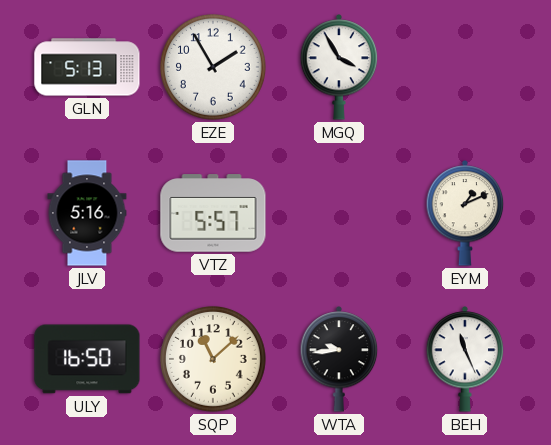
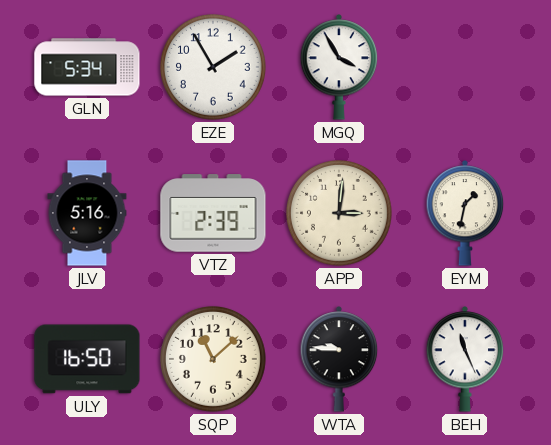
GLN: 5:13 -> 5:34 (87, 67)
VTZ: 5:57 -> 2:39 (213, 213)
APP: none -> 3:01 (340, 214)
EYM: 1:11 -> 1:32 (465, 213)
WTA: 9:44 -> 9:46 (339, 359)
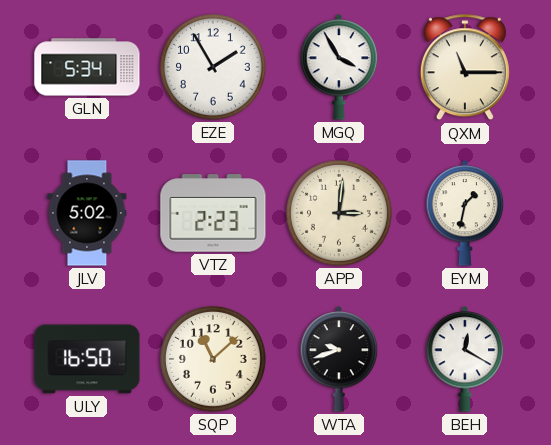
QXM: none -> 11:15 (465, 68)
JLV: 5:16 -> 5:02 (87, 213)
VTZ: 2:39 -> 2:23 (213, 213)
WTA: 9:46 -> 9:42 (339, 359)
BEH: 11:26 -> 12:20 (465, 359)
